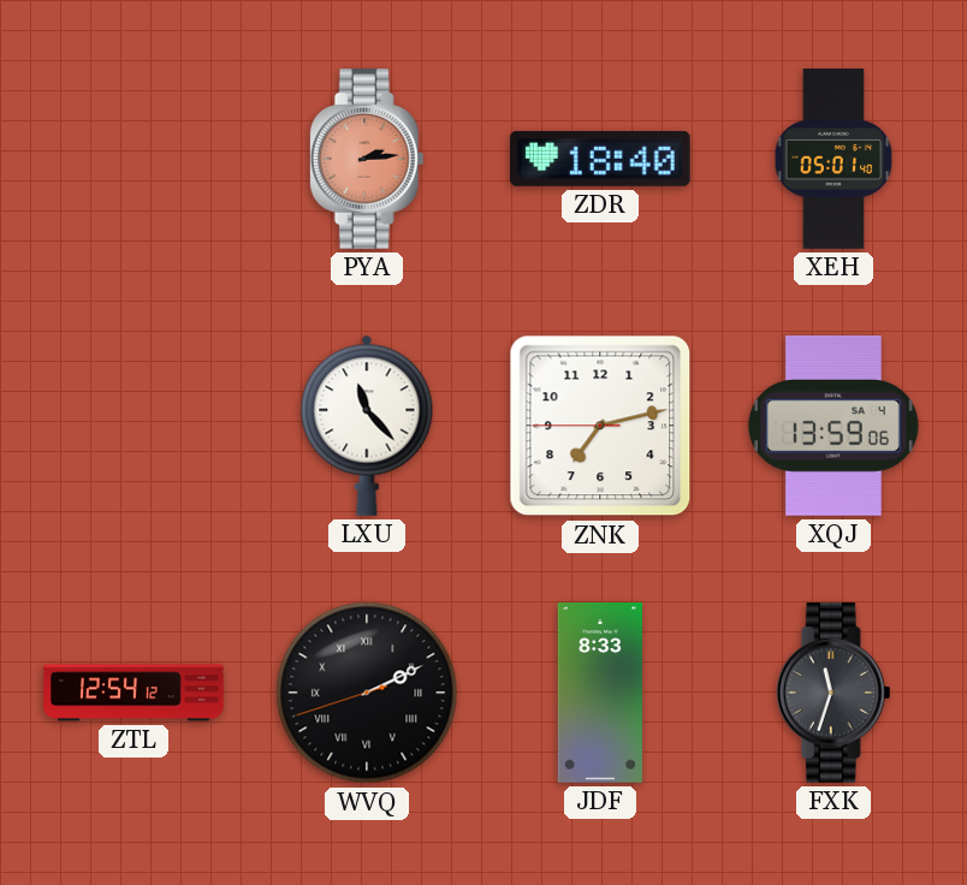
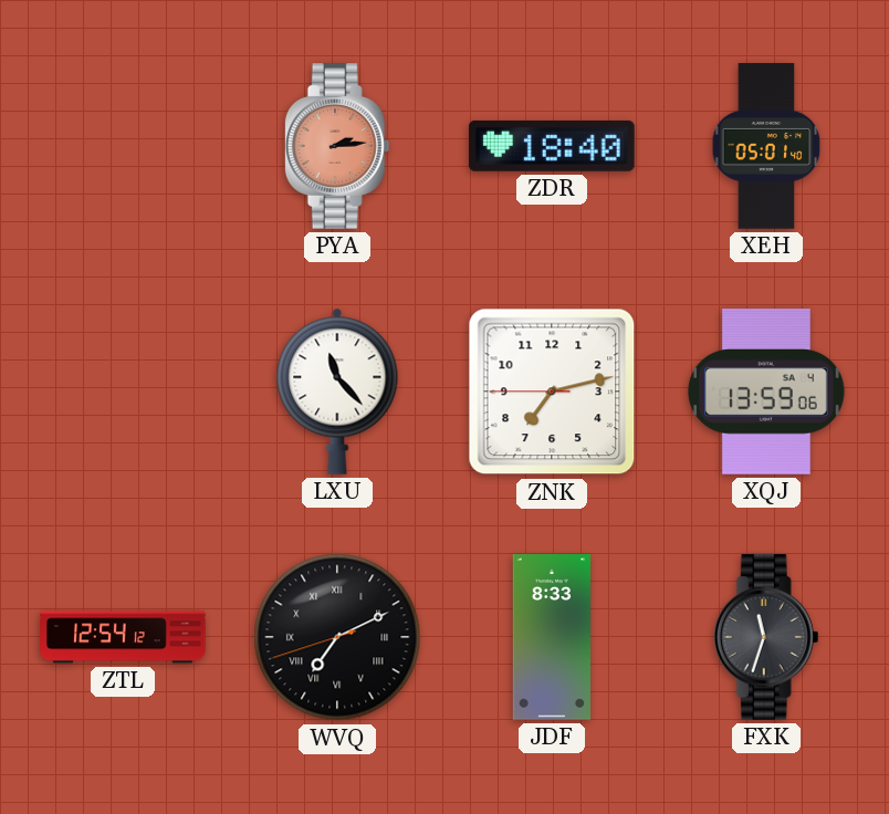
WVQ: 2:10 -> 7:10 (337, 637)
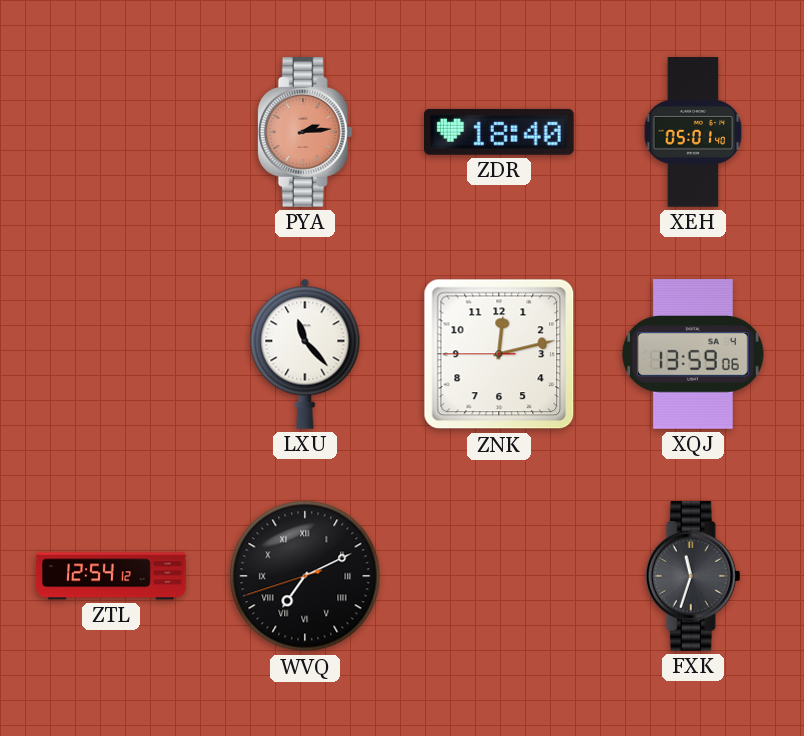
ZNK: 7:12 -> 12:12 (499, 354)
JDF: 8:33 -> none (552, 637)
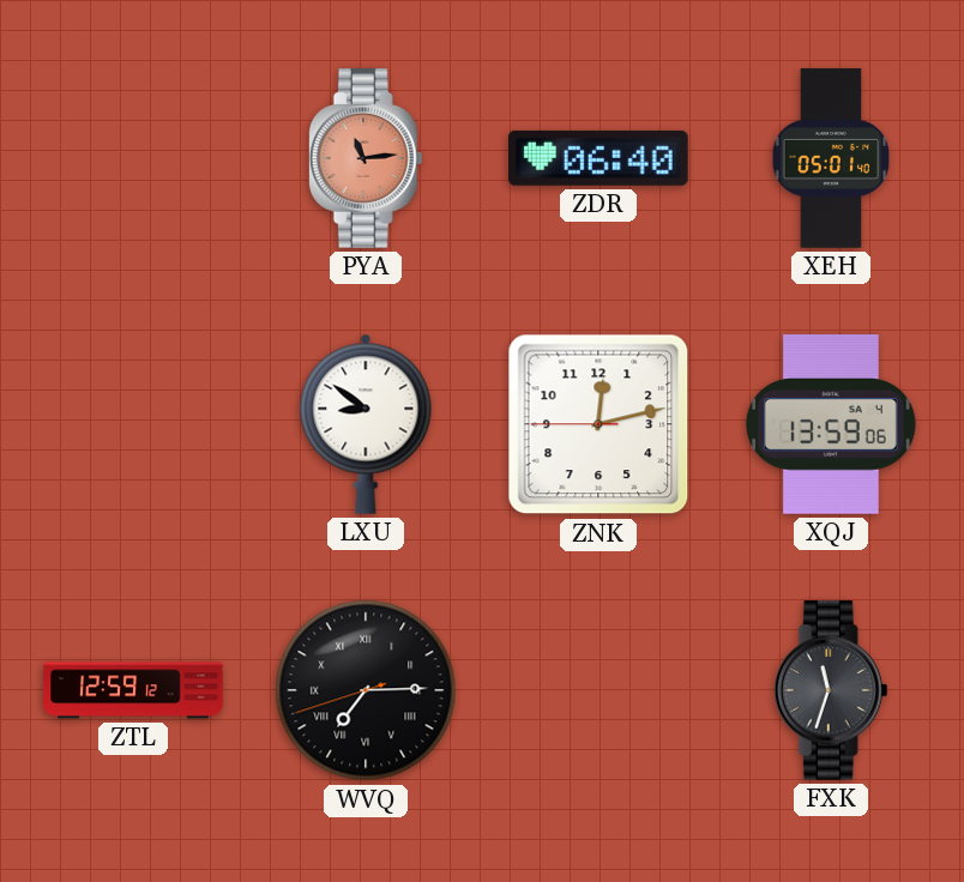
PYA: 2:14 -> 11:14 (366, 158)
ZDR: 18:40 -> 06:40 (600, 158)
LXU: 11:23 -> 8:51 (366, 424)
ZTL: 12:54 -> 12:59 (133, 690)
WVQ: 7:10 -> 7:14 (366, 690)
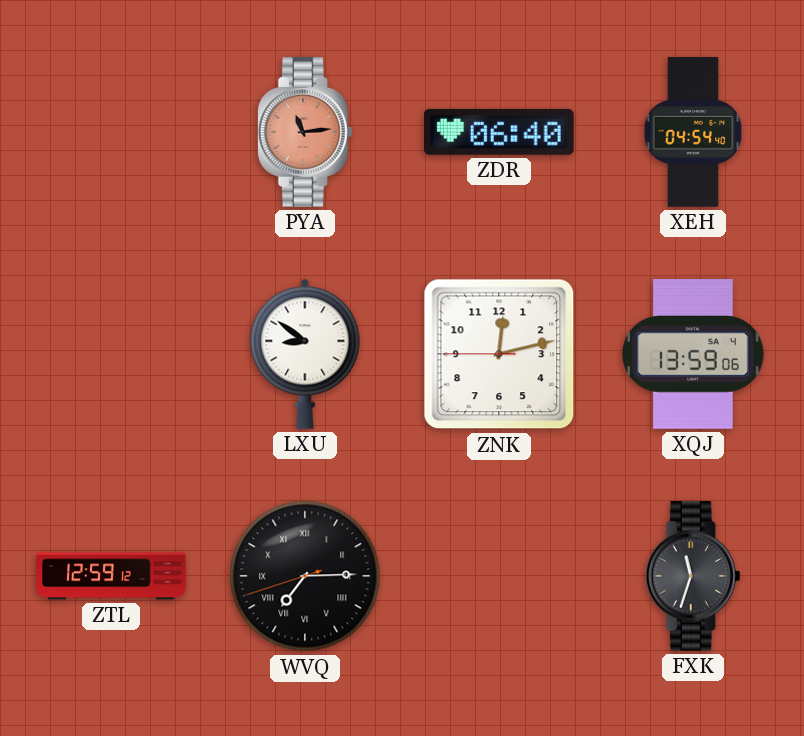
XEH: 05:01 -> 04:54 (693, 132)
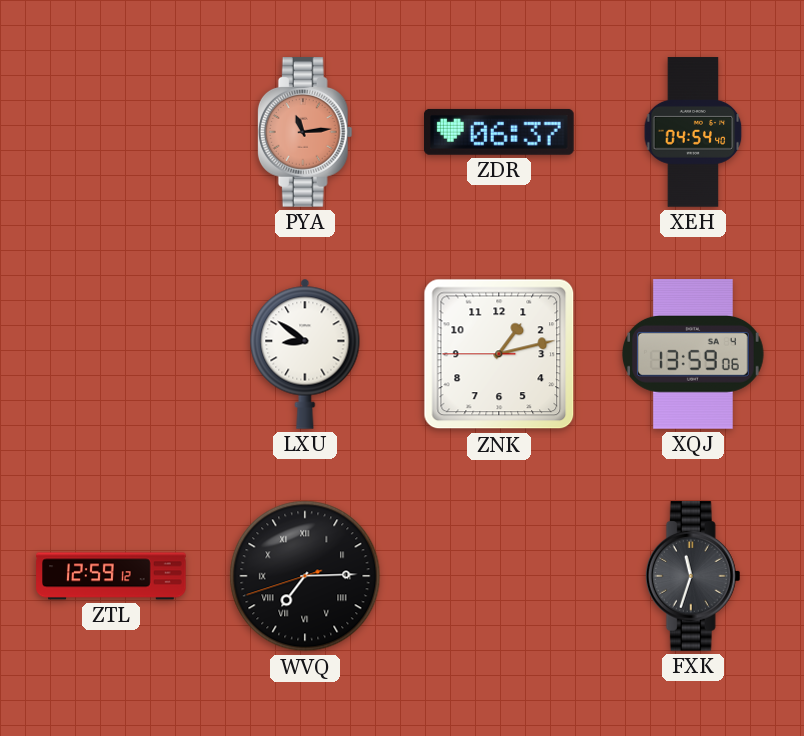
ZDR: 06:40 -> 06:37 (500, 132)
ZNK: 12:12 -> 1:12 (499, 354)
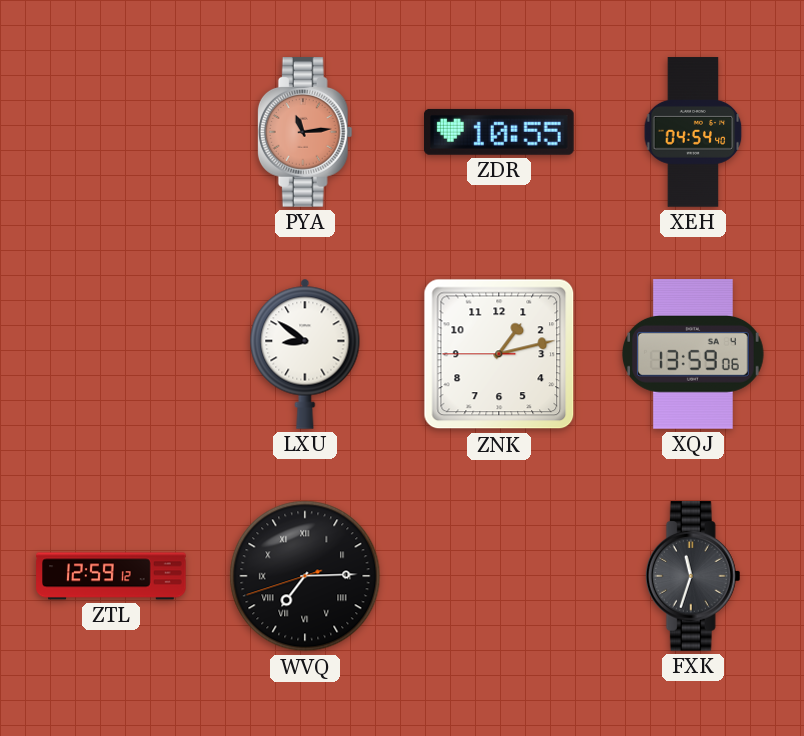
ZDR: 06:37 -> 10:55 (500, 132)
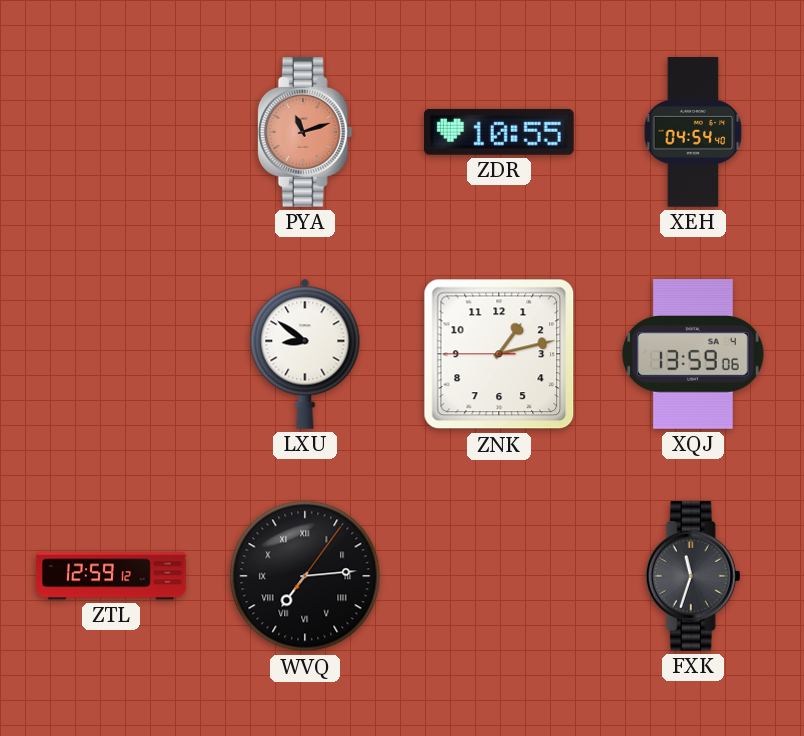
PYA: 11:14 -> 11:12 (305, 132)
WVQ: 7:14:42 -> 7:14:06 (305, 576)
